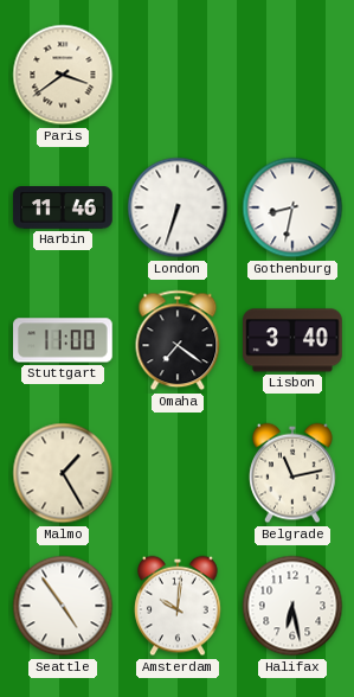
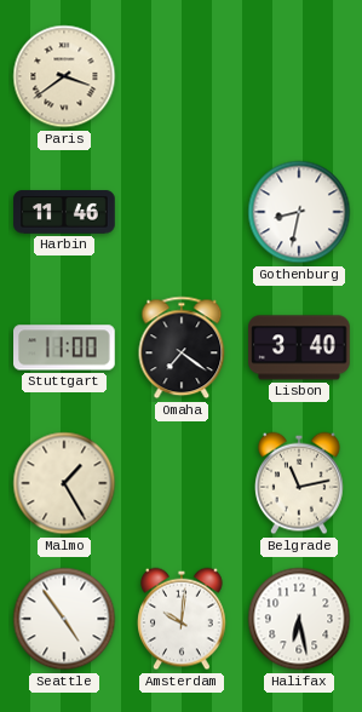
London: 6:33 -> none (178, 207)
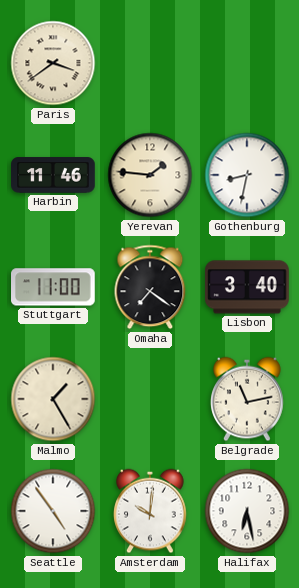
Yerevan: none -> 1:46 (150, 175)
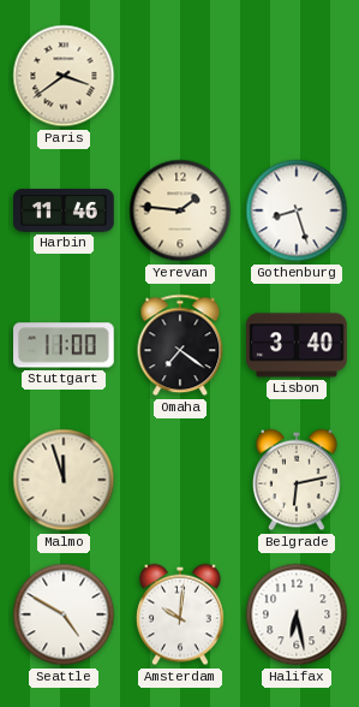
Gothenburg: 8:32 -> 8:27 (297, 210)
Malmo: 1:25 -> 11:57 (64, 480)
Belgrade: 11:13 -> 6:13 (298, 480)
Seattle: 4:54 -> 4:50 (64, 614)
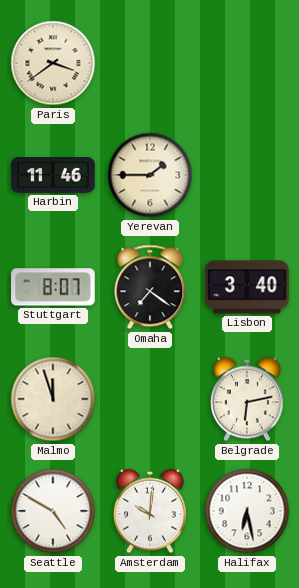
Yerevan: 1:46 -> 1:45 (150, 175)
Gothenburg: 8:27 -> none (297, 210)
Stuttgart: 11:00 -> 8:07 (54, 287)
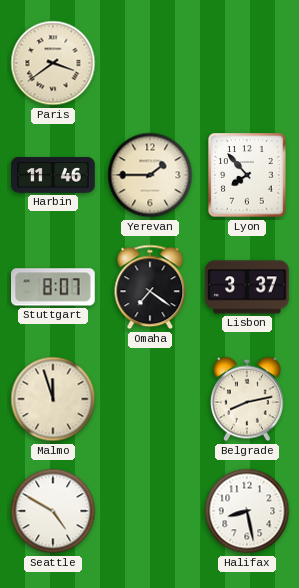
Lyon: none -> 7:53 (247, 175)
Lisbon: 3:40 -> 3:37 (247, 287)
Belgrade: 6:13 -> 8:13 (248, 399)
Amsterdam: 10:01 -> none (151, 511)
Halifax: 6:28 -> 8:28 (247, 511)
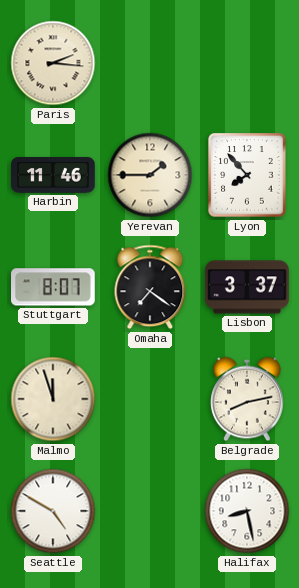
Paris: 3:39 -> 2:16 (53, 63)
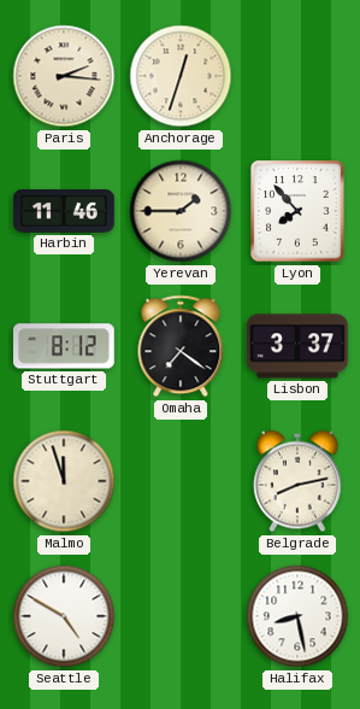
Anchorage: none -> 12:33 (181, 76)
Stuttgart: 8:07 -> 8:12 (65, 346)
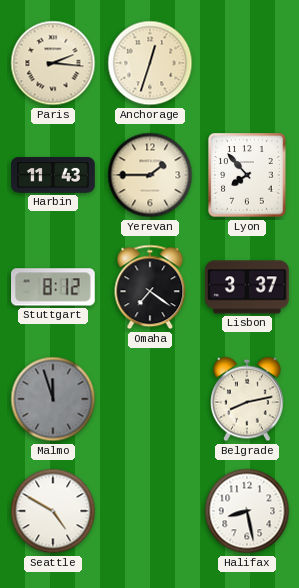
Harbin: 11:46 -> 11:43 (53, 175)
Malmo dial: cream -> grey (53, 399)
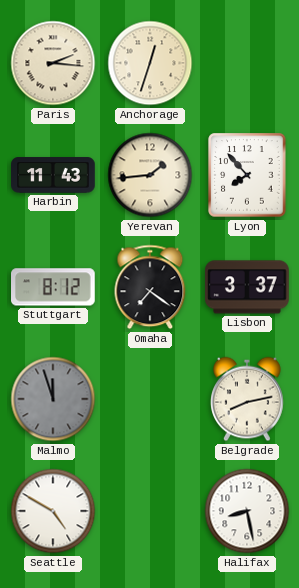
Yerevan: 1:45 -> 1:44 (150, 175)
